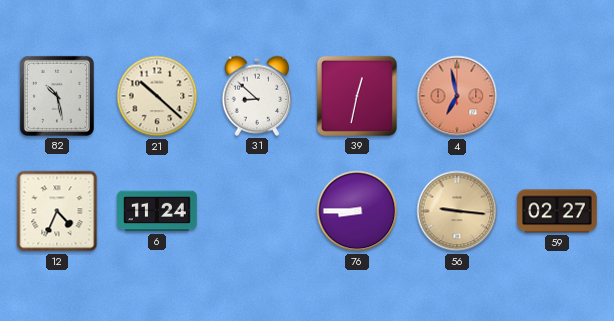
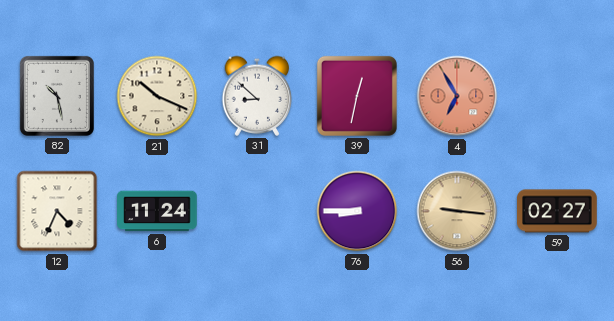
21: 10:22 -> 10:19 (157, 96)
4: 6:58 -> 6:55 (457, 96)
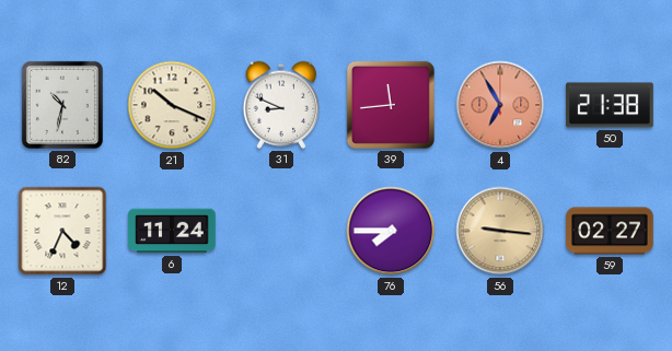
82: 10:28 -> 10:32 (62, 105)
31: 8:52 -> 8:49 (281, 105)
39: 12:32 -> 11:44 (391, 105)
50: none -> 21:38 (610, 105)
76: 8:45 -> 7:45 (391, 231)
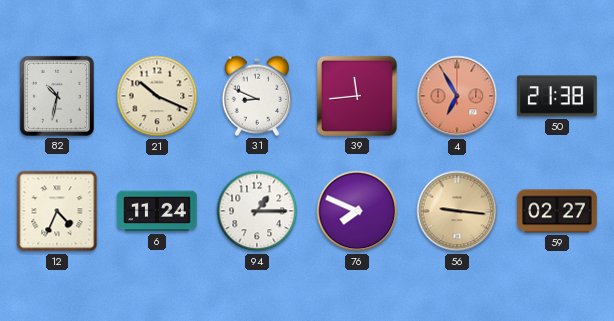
94: none -> 1:15 (257, 211)
76: 7:45 -> 7:49 (357, 211)
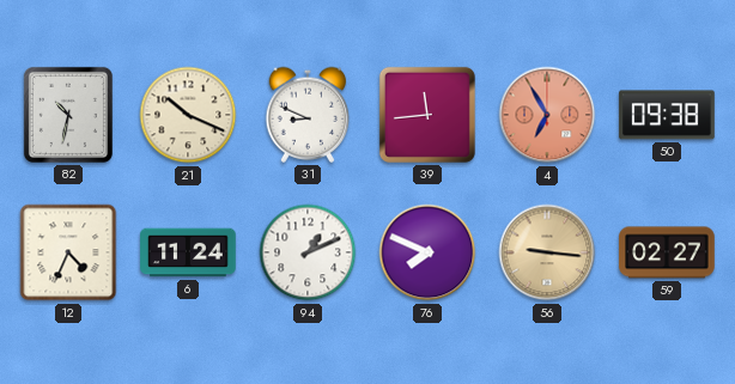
50: 21:38 -> 09:38 (667, 115)
94: 1:15 -> 1:11 (308, 252)
